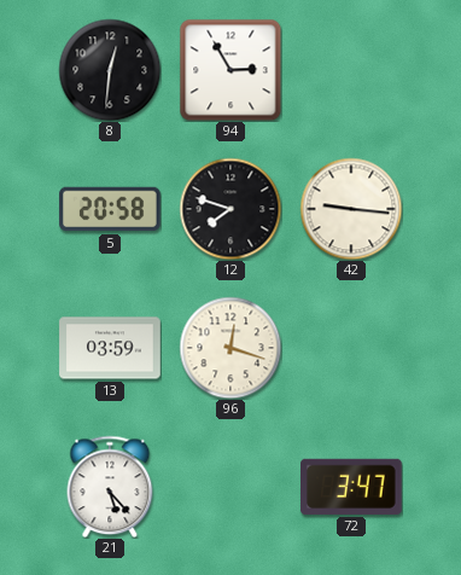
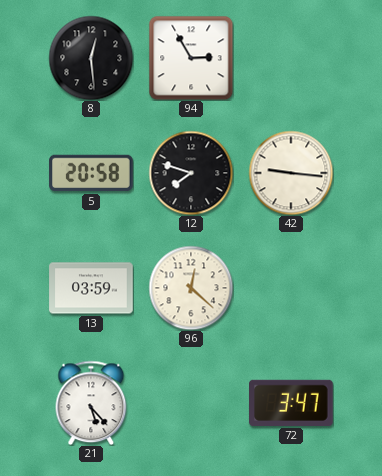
8: 12:31 -> 12:29 (91, 58)
96: 12:18 -> 12:22 (191, 288)
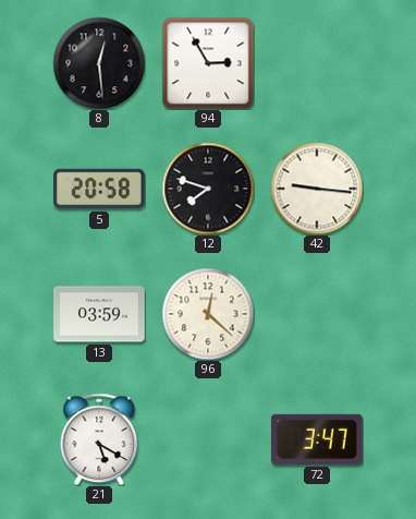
21: 5:23 -> 5:20 (99, 439)
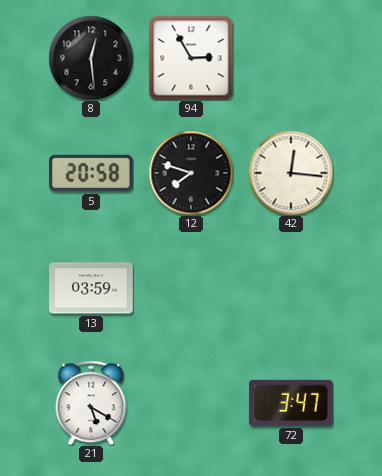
42: 9:16 -> 12:16 (291, 173)
96: 12:22 -> none (208, 314)
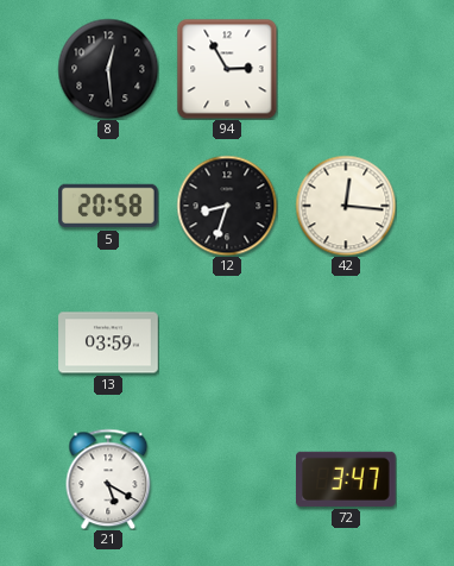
12: 7:48 -> 8:33 (227, 206)
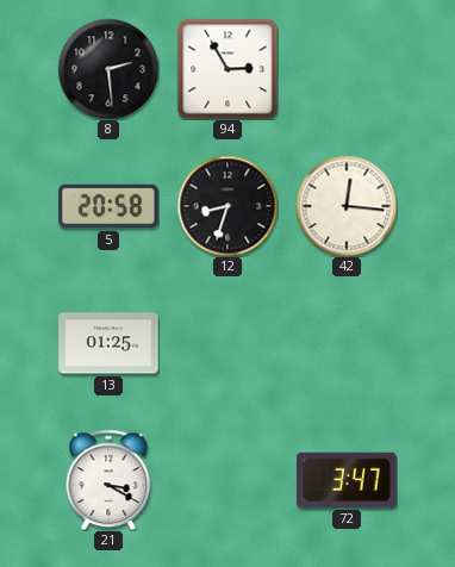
8: 12:29 -> 2:29 (108, 69)
13: 03:59 -> 01:25 (108, 343)
21: 5:20 -> 3:20 (108, 480)
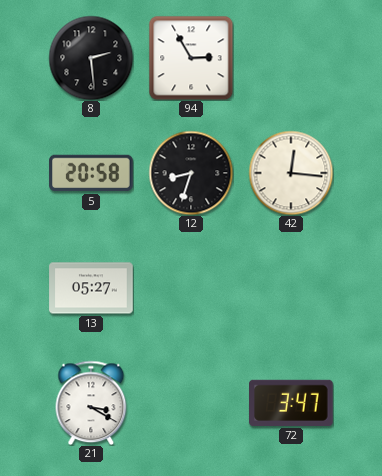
13: 01:25 -> 05:27 (91, 288)
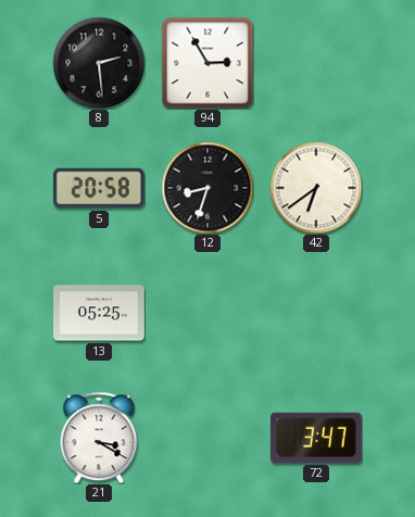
42: 12:16 -> 6:39 (316, 188)
13: 05:27 -> 05:25 (99, 313)
